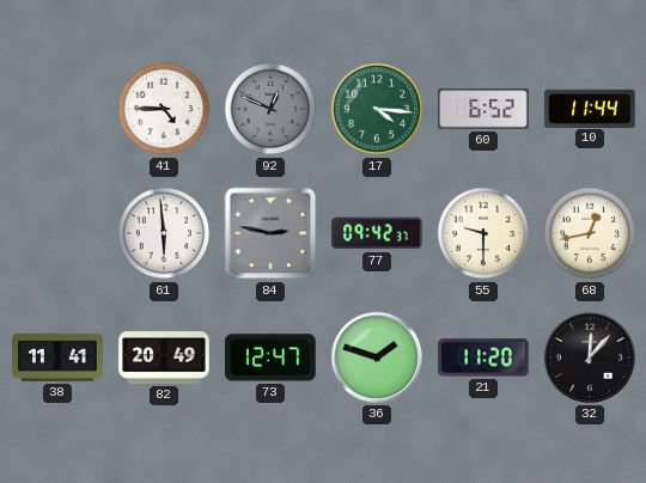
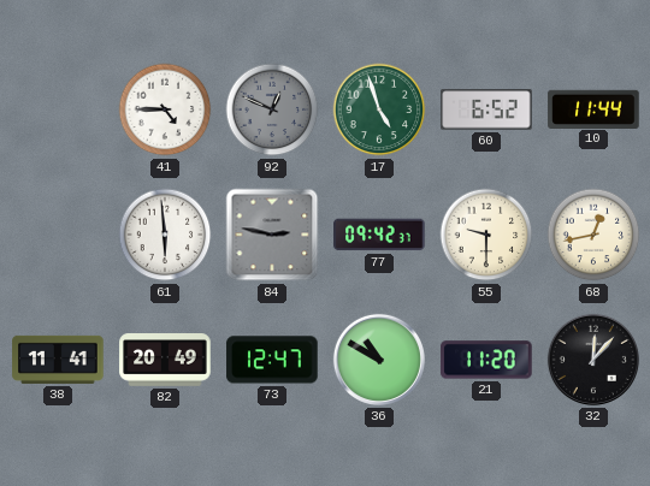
17: 4:16 -> 4:57 (379, 109)
36: 1:48 -> 10:50 (379, 360)
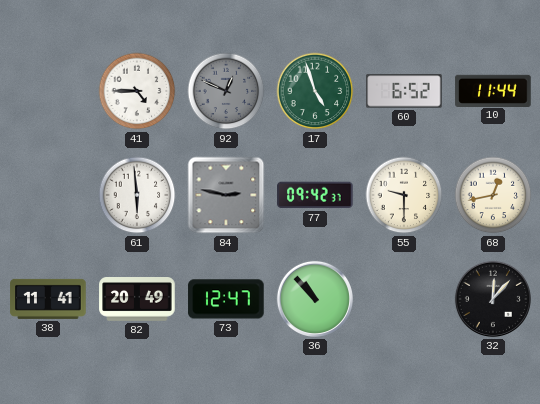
36: 10:50 -> 10:53 (315, 299)
21: 11:20 -> none (486, 360)
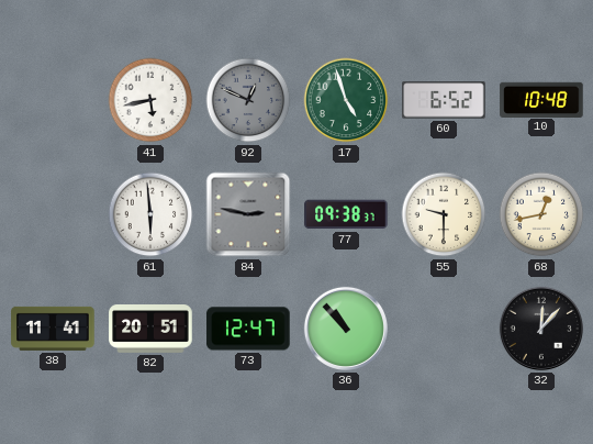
41: 4:45 -> 5:43 (150, 100)
10: 11:44 -> 10:48 (541, 99)
77: 09:42 -> 09:38 (346, 214)
82: 20:49 -> 20:51 (150, 329)
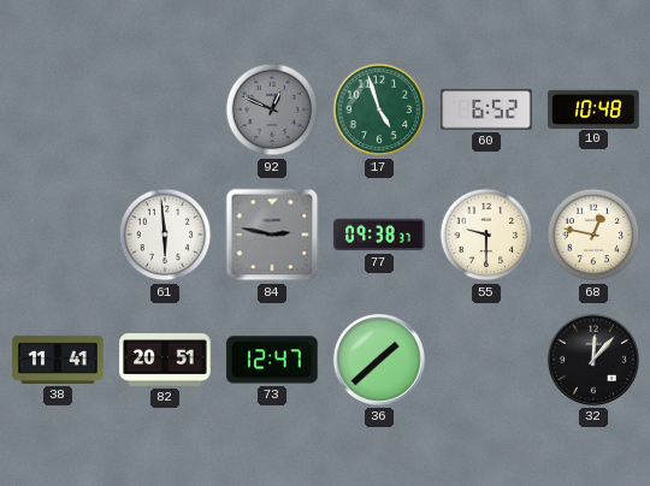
41: 5:43 -> none (150, 100)
68: 12:43 -> 12:47 (593, 235)
36: 10:53 -> 1:38 (379, 360)
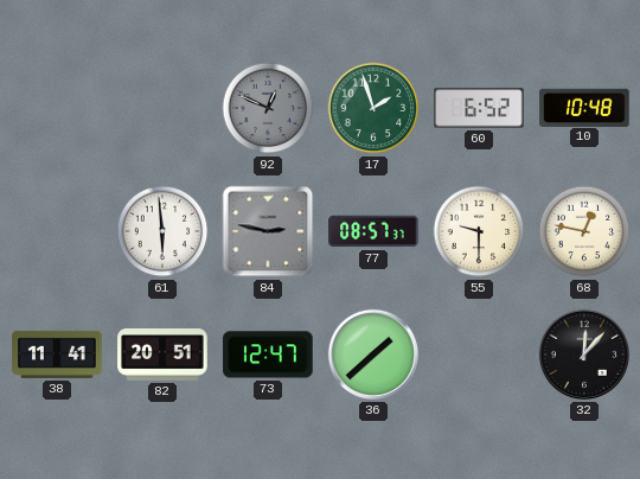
17: 4:57 -> 1:57 (373, 108)
77: 09:38 -> 08:57 (373, 231)
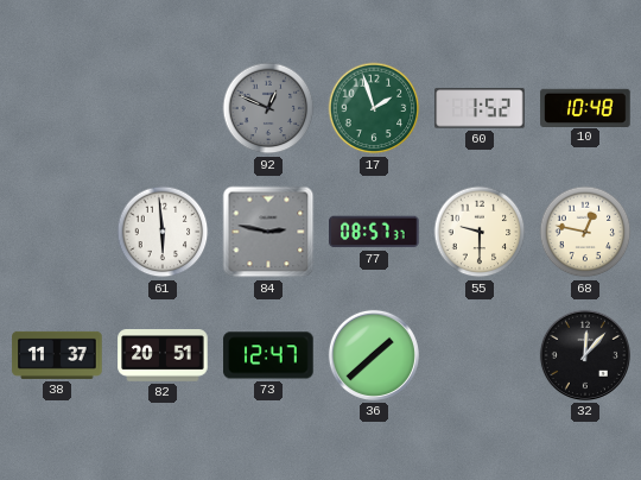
60: 6:52 -> 1:52 (480, 108)
38: 11:41 -> 11:37 (57, 355)
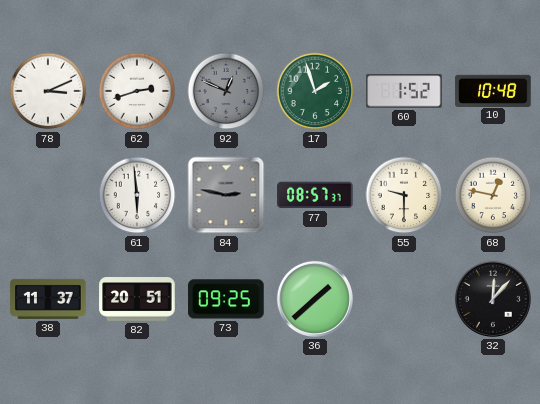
78: none -> 3:11 (48, 91)
62: none -> 2:42 (137, 91)
73: 12:47 -> 09:25 (226, 299)
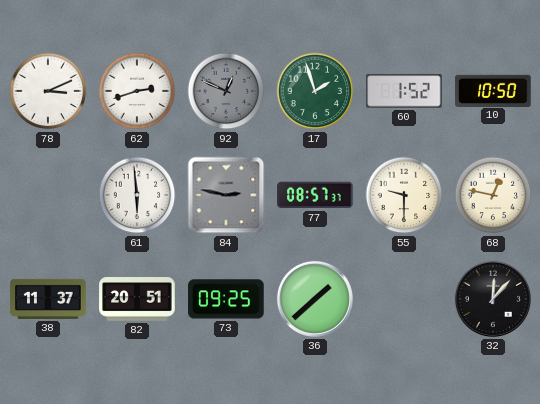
10: 10:48 -> 10:50 (493, 90)
